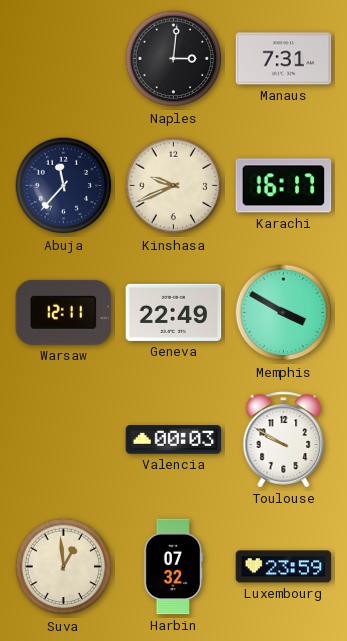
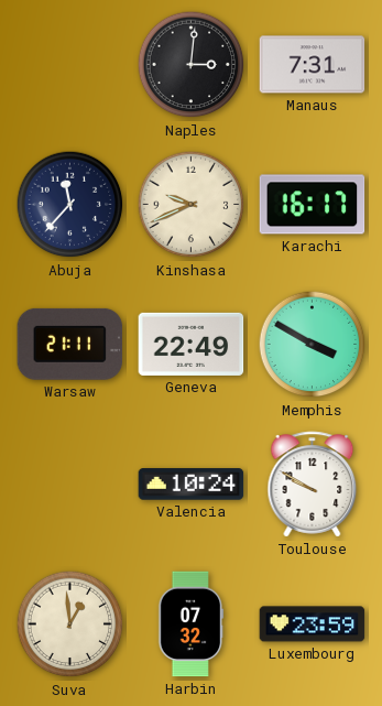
Warsaw: 12:11 -> 21:11 (70, 344)
Valencia: 00:03 -> 10:24 (192, 485)
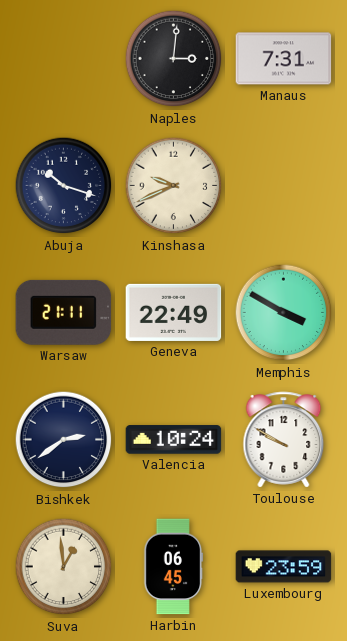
Abuja: 11:37 -> 10:18 (64, 186)
Karachi: 16:17 -> none (313, 205)
Bishkek: none -> 2:39 (64, 440)
Harbin: 07:32 -> 06:45 (174, 567)
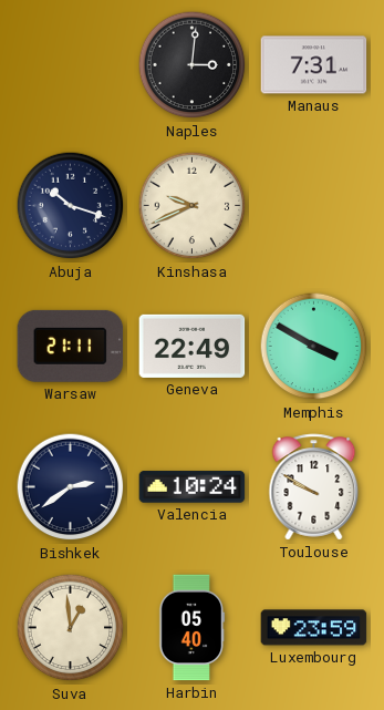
Harbin: 06:45 -> 05:40 (193, 628)
